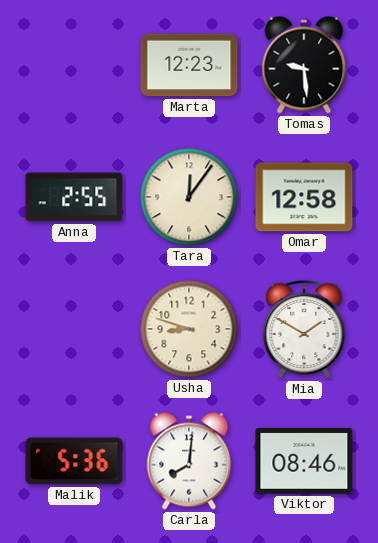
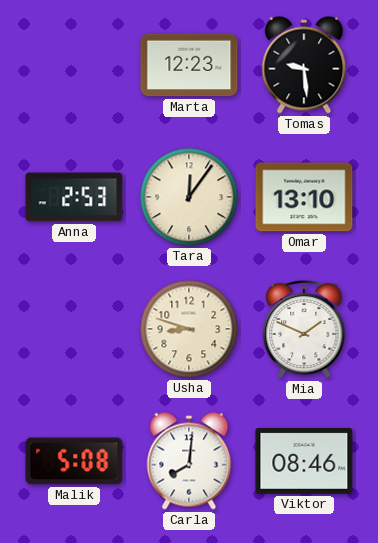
Anna: 2:55 -> 2:53 (74, 197)
Omar: 12:58 -> 13:10 (304, 197)
Mia: 1:50 -> 1:49 (304, 329)
Malik: 5:36 -> 5:08 (74, 461)
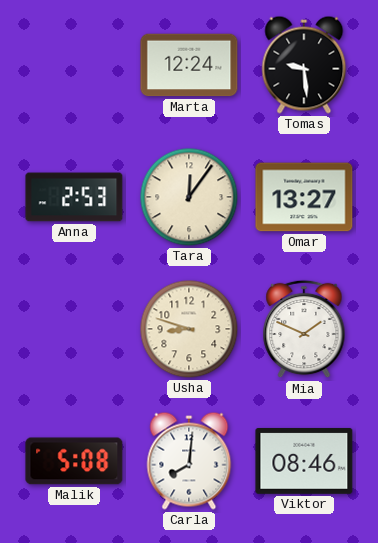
Marta: 12:23 -> 12:24 (189, 65)
Omar: 13:10 -> 13:27 (304, 197)
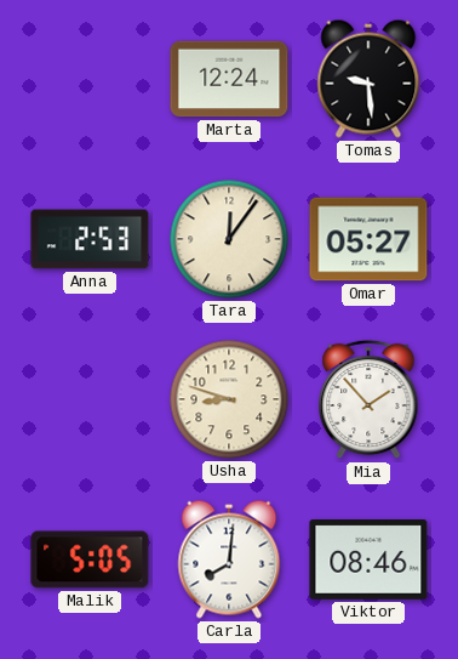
Omar: 13:27 -> 05:27 (368, 239)
Mia: 1:49 -> 1:53 (368, 399)
Malik: 5:08 -> 5:05 (90, 559)
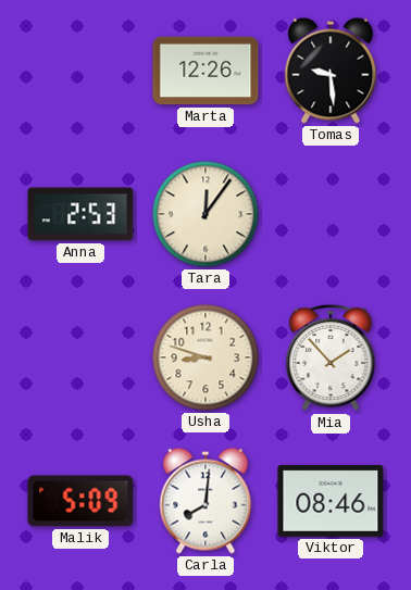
Marta: 12:24 -> 12:26 (205, 71)
Omar: 05:27 -> none (368, 239)
Malik: 5:05 -> 5:09 (80, 501)
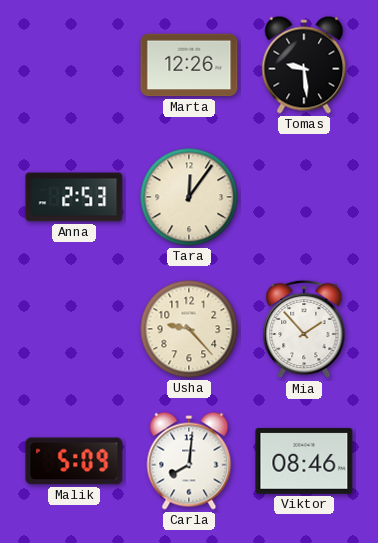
Usha: 8:48 -> 9:23 (189, 329)
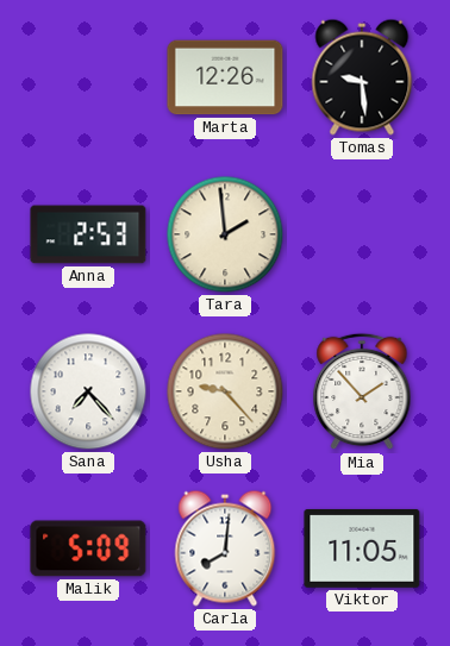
Tara: 12:06 -> 1:59 (225, 234)
Sana: none -> 7:23 (88, 391)
Viktor: 08:46 -> 11:05 (362, 548)
